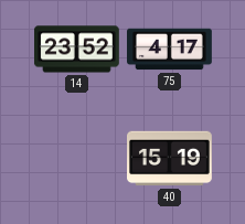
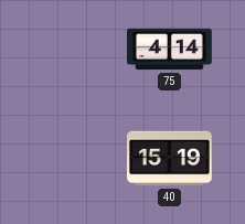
14: 23:52 -> none (77, 50)
75: 4:17 -> 4:14 (170, 50)
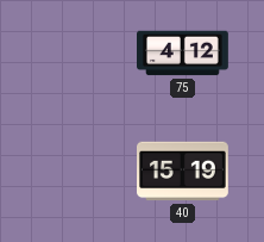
75: 4:14 -> 4:12 (183, 54)
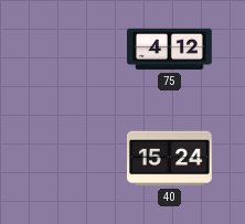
40: 15:19 -> 15:24 (170, 159)
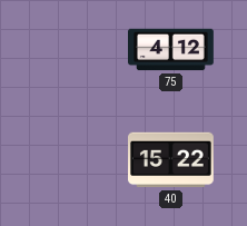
40: 15:24 -> 15:22 (171, 160)
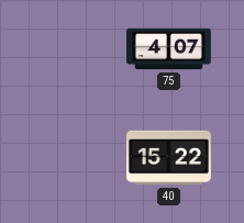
75: 4:12 -> 4:07 (169, 49)
